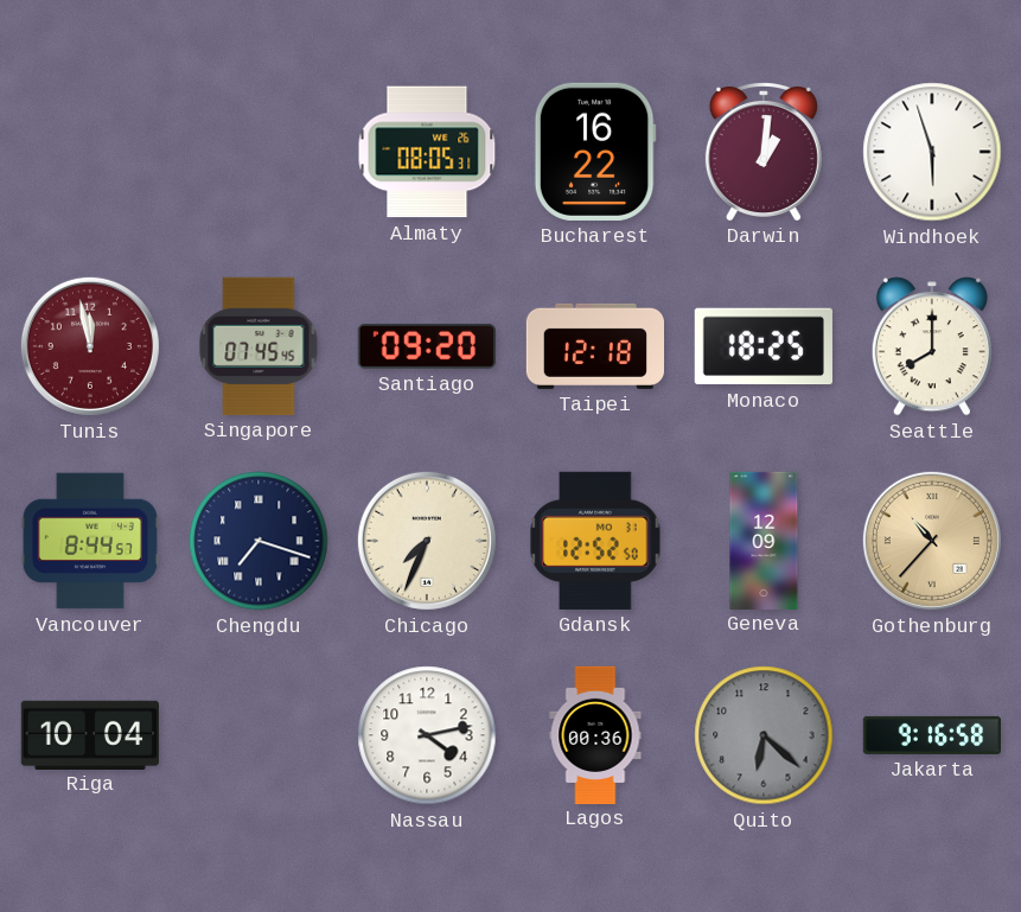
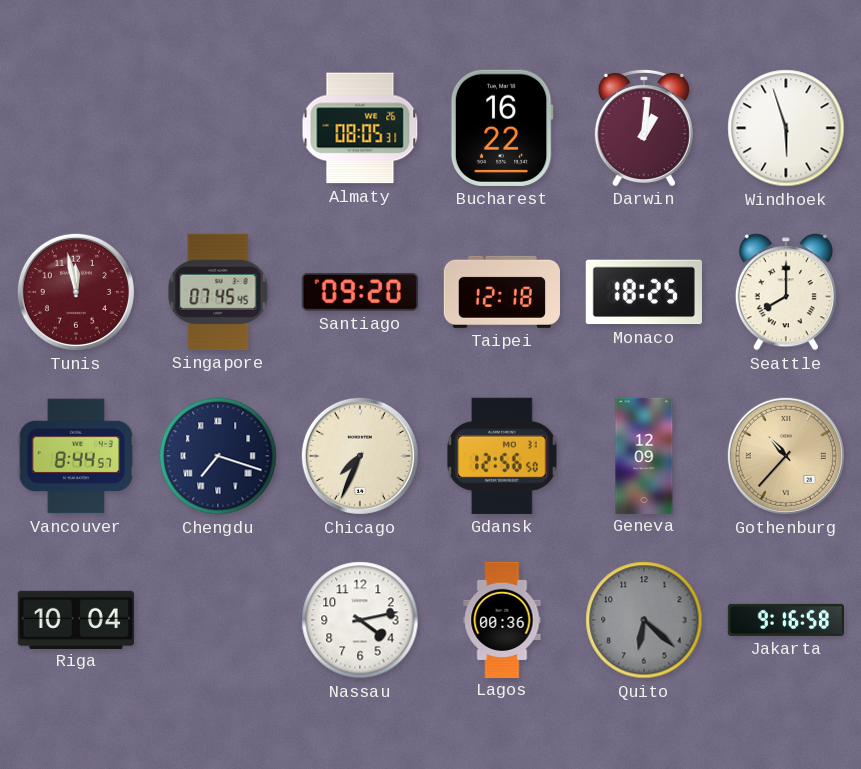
Gdansk: 12:52 -> 12:56 (502, 456)
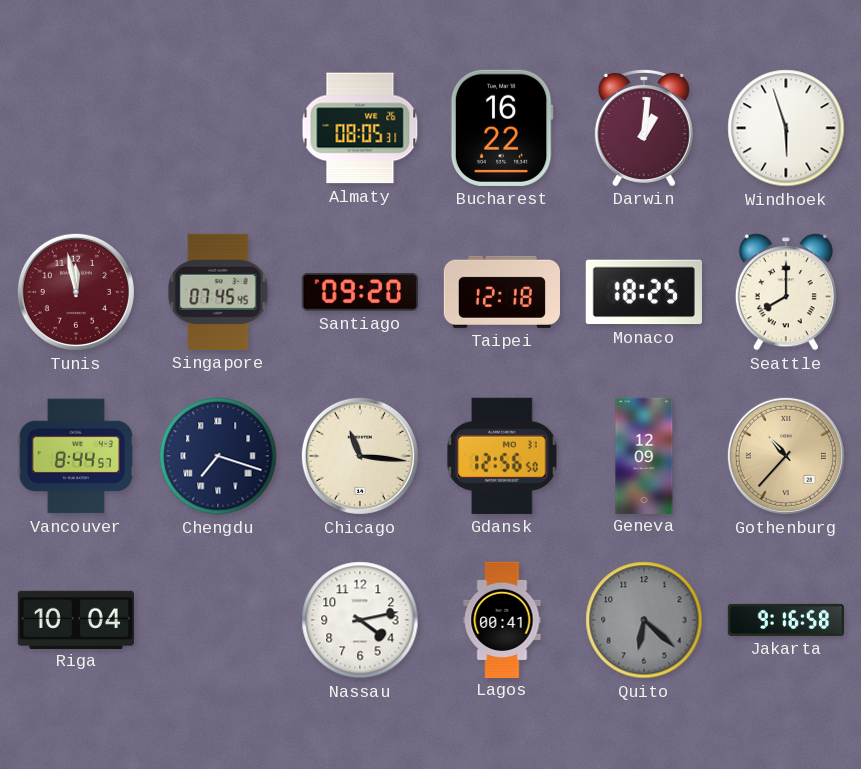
Chicago: 7:34 -> 11:16 (360, 456)
Lagos: 00:36 -> 00:41 (502, 619)
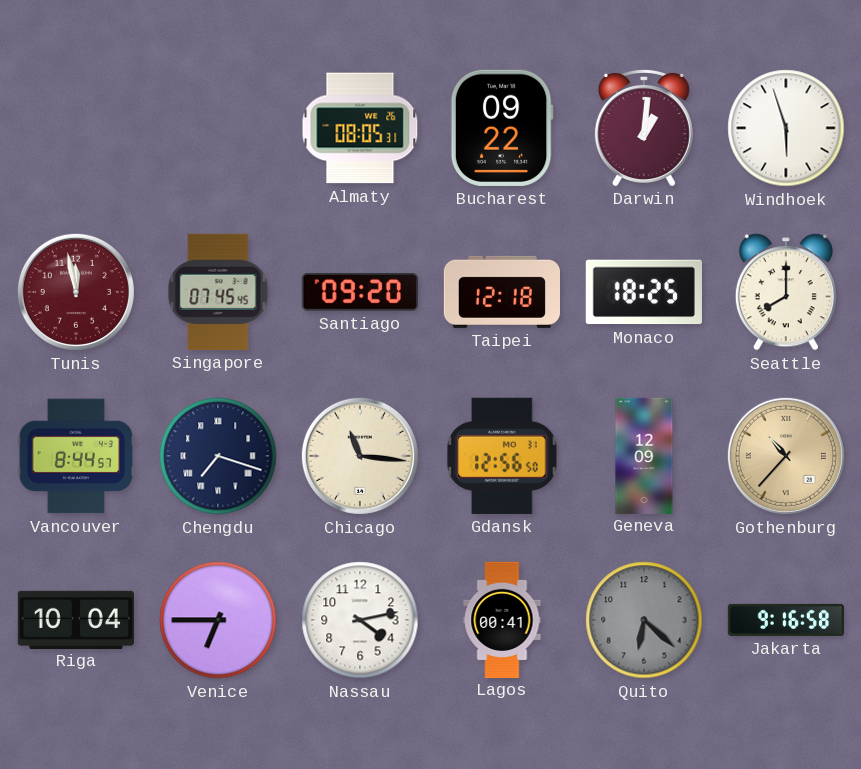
Bucharest: 16:22 -> 09:22 (502, 128)
Venice: none -> 6:45 (218, 620)
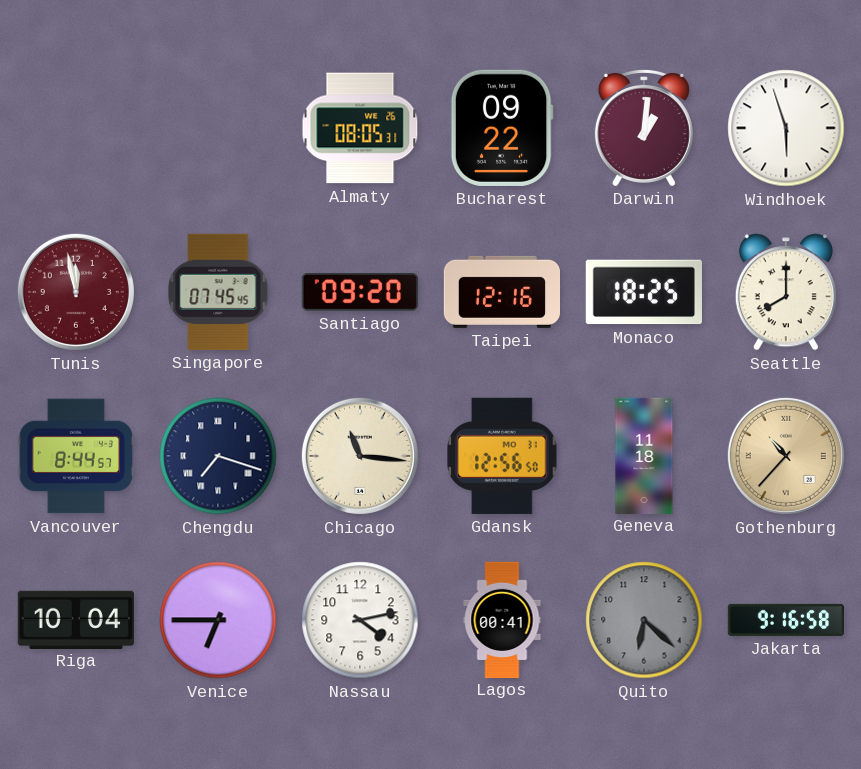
Taipei: 12:18 -> 12:16 (501, 292)
Geneva: 12:09 -> 11:18 (644, 455)
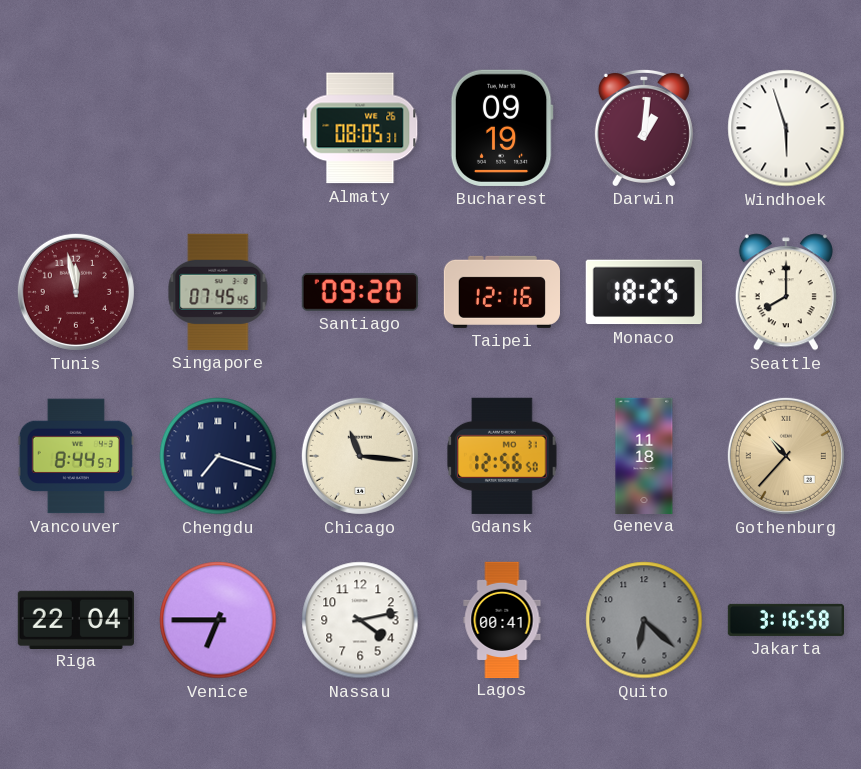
Bucharest: 09:22 -> 09:19 (502, 128)
Riga: 10:04 -> 22:04 (76, 619)
Jakarta: 9:16 -> 3:16 (785, 620)
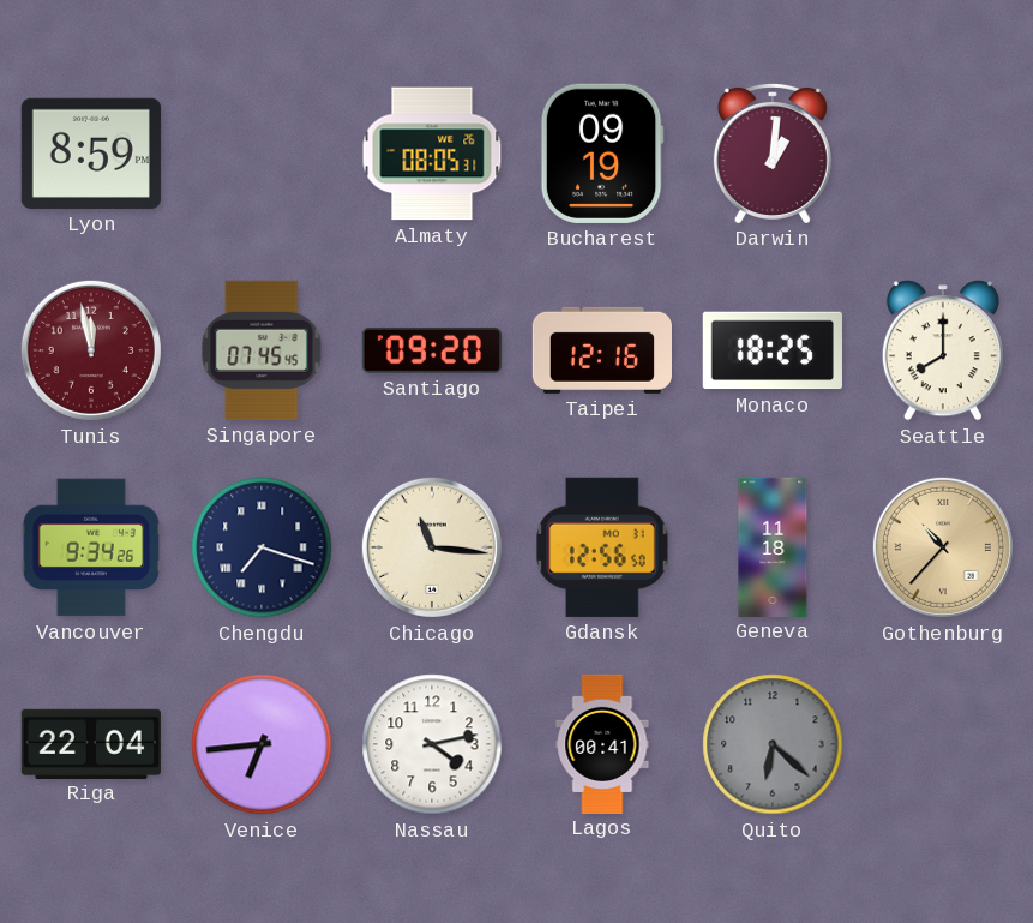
Lyon: none -> 8:59 (91, 154)
Windhoek: 5:57 -> none (786, 128)
Vancouver: 8:44 -> 9:34 (90, 547)
Venice: 6:45 -> 6:44 (262, 744)
Jakarta: 3:16 -> none (785, 620)
